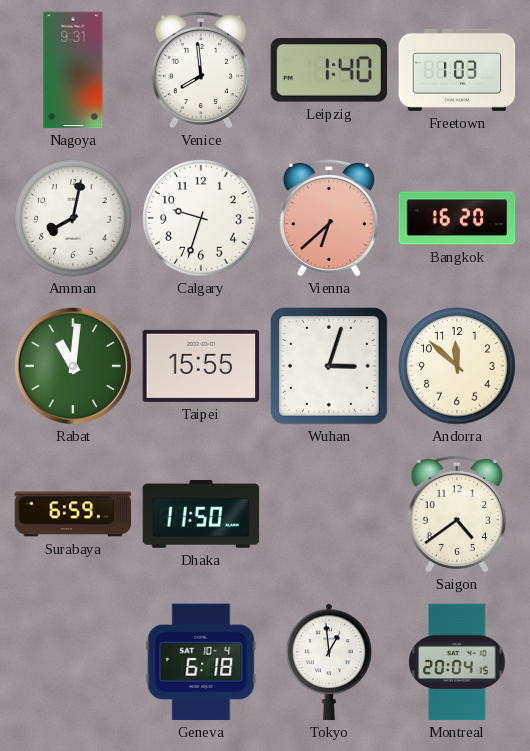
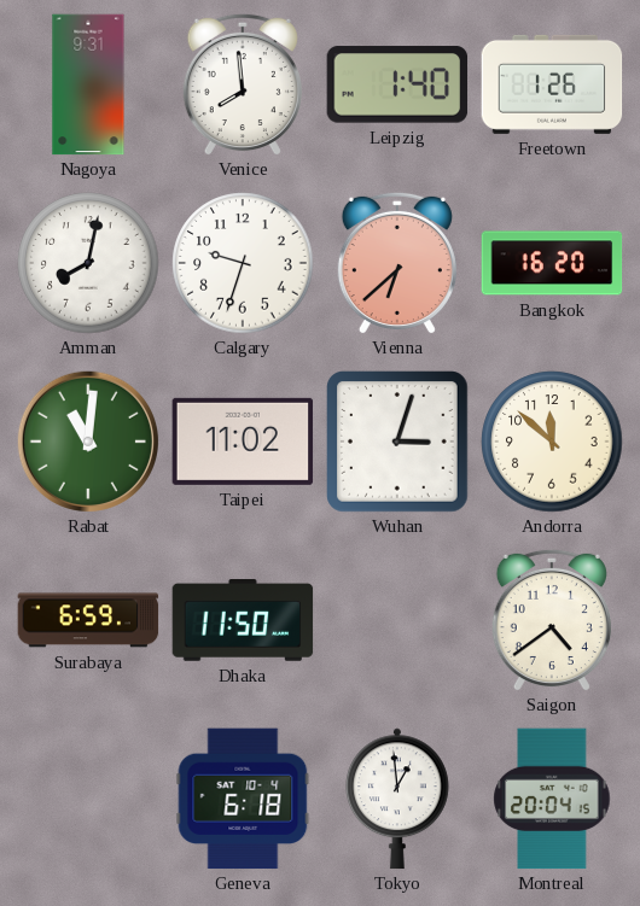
Freetown: 1:03 -> 1:26 (552, 84)
Taipei: 15:55 -> 11:02 (243, 442)
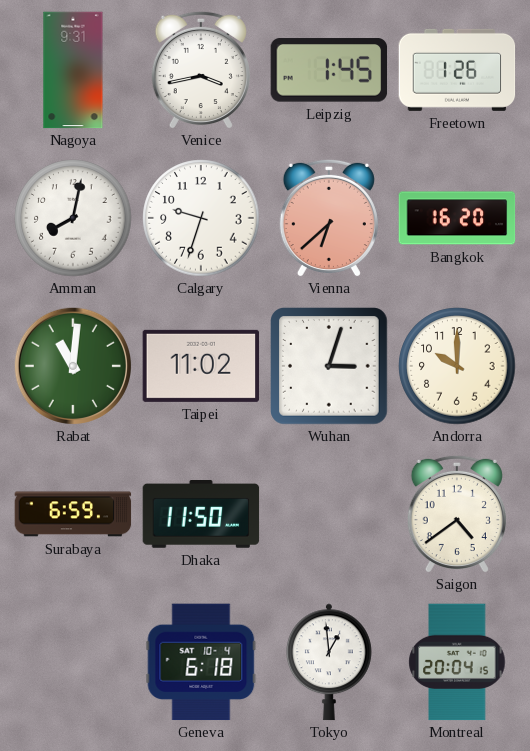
Venice: 7:59 -> 3:43 (201, 70)
Leipzig: 1:40 -> 1:45 (329, 70)
Andorra: 11:52 -> 10:00 (457, 366)
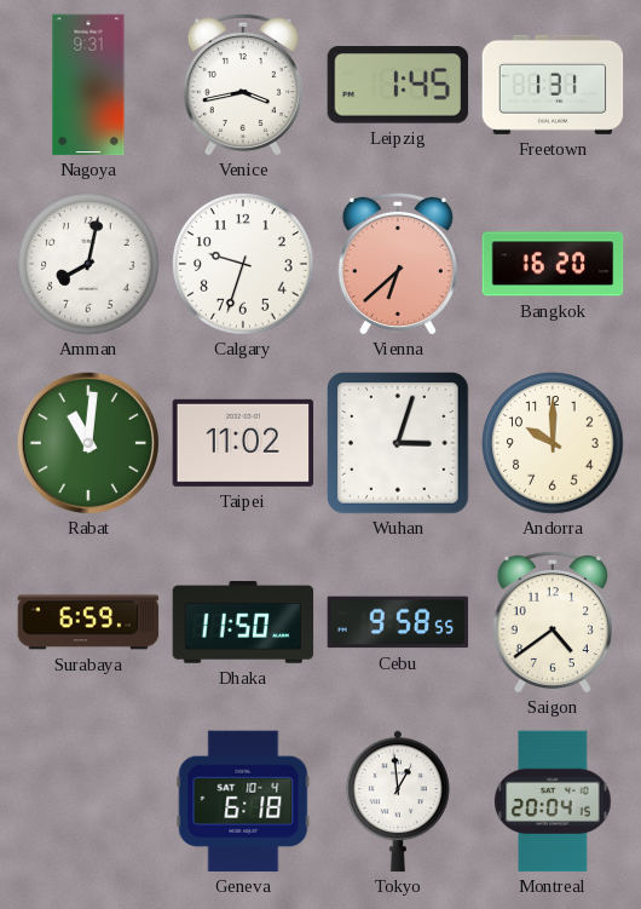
Freetown: 1:26 -> 1:31 (553, 85)
Cebu: none -> 9:58 (398, 622)
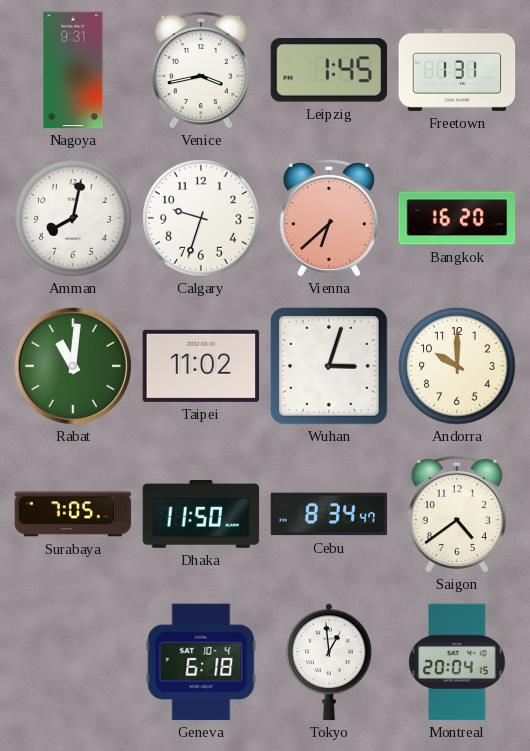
Surabaya: 6:59 -> 7:05 (73, 514)
Cebu: 9:58 -> 8:34 (329, 514)
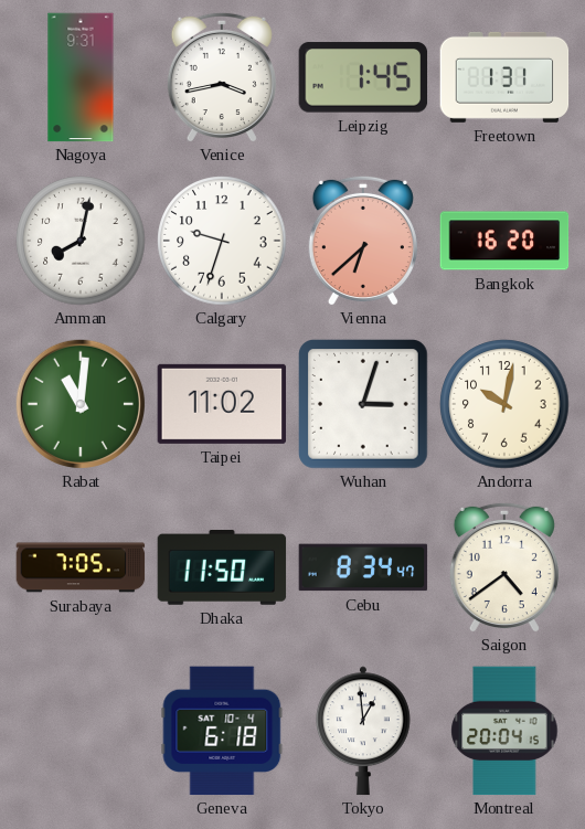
Andorra: 10:00 -> 10:02 (504, 404)
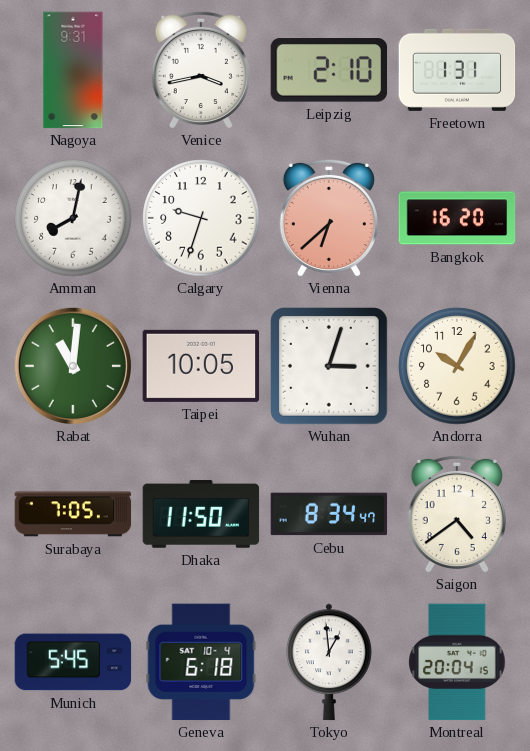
Leipzig: 1:45 -> 2:10 (329, 70)
Taipei: 11:02 -> 10:05 (201, 366)
Andorra: 10:02 -> 10:05 (457, 366)
Munich: none -> 5:45 (73, 662)
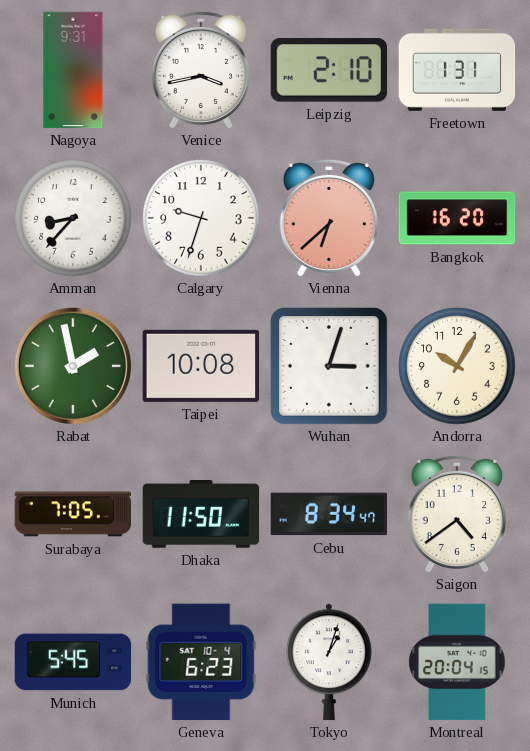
Amman: 8:02 -> 8:37 (73, 218)
Rabat: 11:01 -> 1:58 (72, 365)
Taipei: 10:05 -> 10:08 (201, 366)
Geneva: 6:18 -> 6:23 (201, 662)
Tokyo: 12:59 -> 1:03 (329, 662)
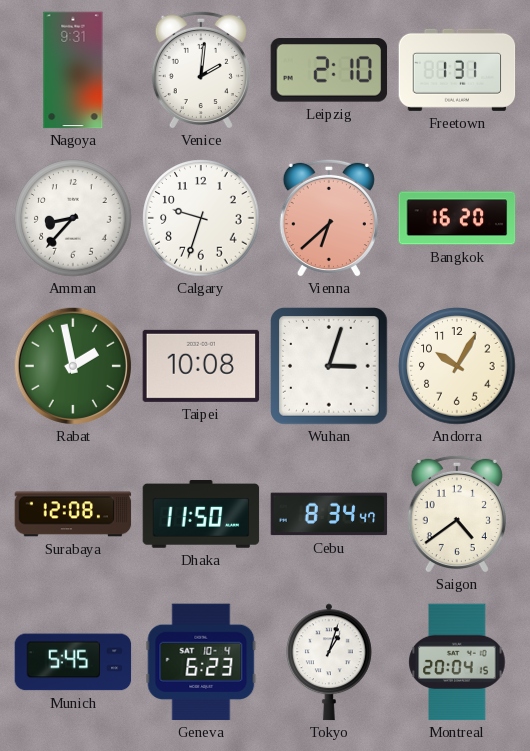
Venice: 3:43 -> 2:01 (201, 70)
Surabaya: 7:05 -> 12:08 (73, 514)
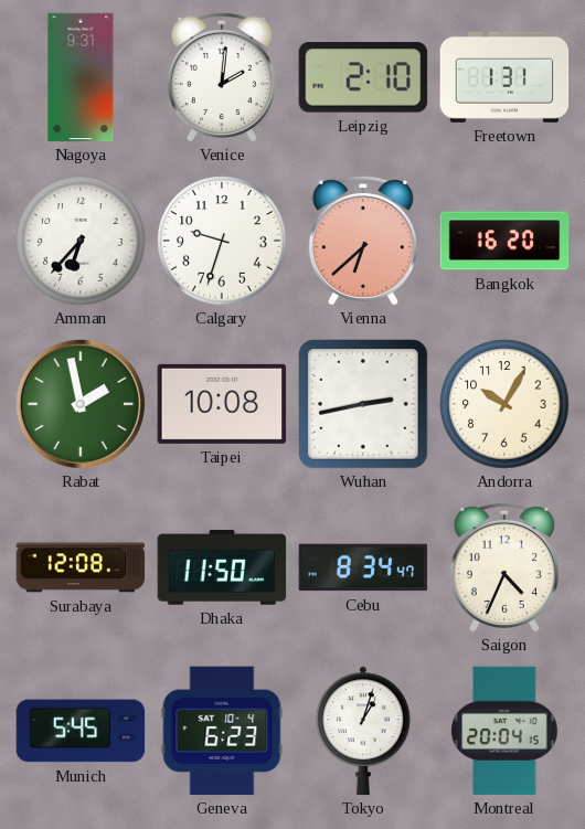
Amman: 8:37 -> 6:37 (81, 241)
Wuhan: 3:03 -> 2:43 (363, 404)
Saigon: 4:39 -> 4:34 (504, 567)
